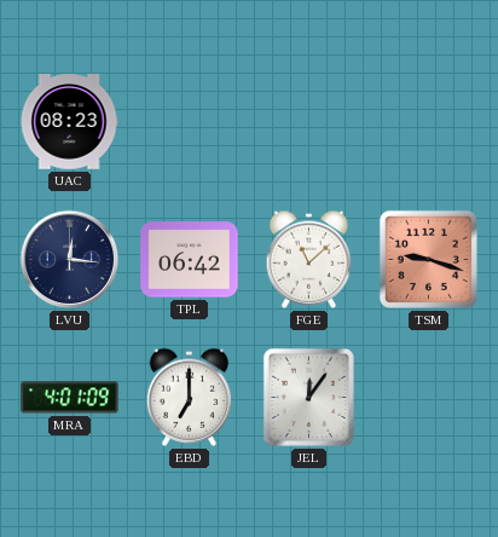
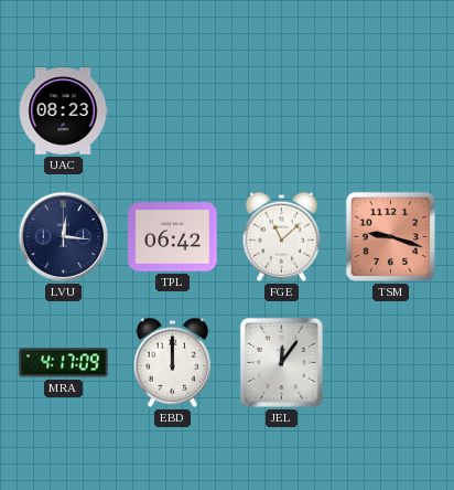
MRA: 4:01 -> 4:17 (64, 363)
EBD: 7:00 -> 12:00 (173, 362)
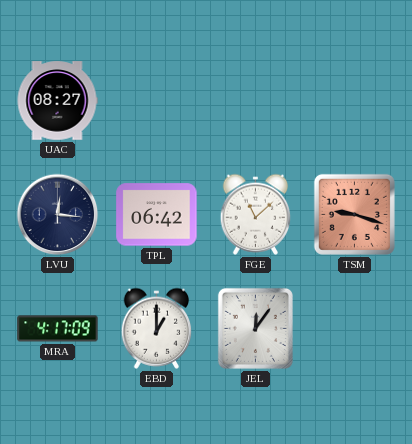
UAC: 08:23 -> 08:27 (57, 101)
EBD: 12:00 -> 1:00 (157, 328)
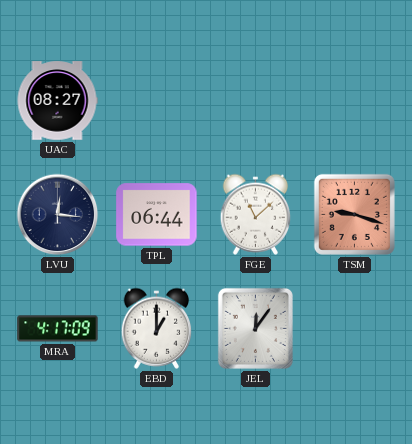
TPL: 06:42 -> 06:44 (157, 215)
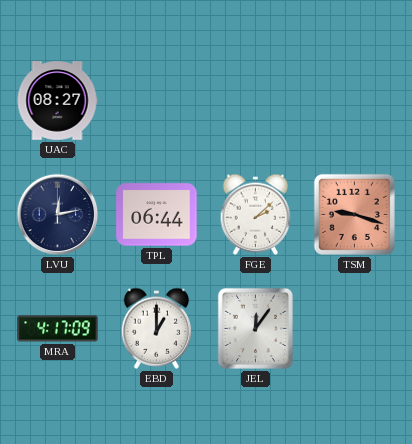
LVU: 12:16 -> 12:13 (58, 215)
FGE: 11:08 -> 2:08 (256, 214)
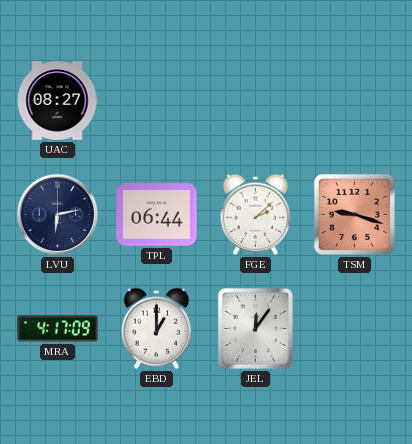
LVU: 12:13 -> 6:13 (58, 215)
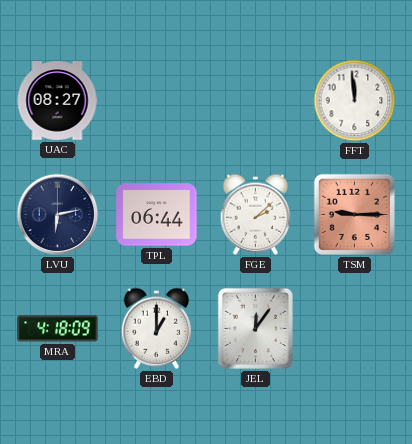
FFT: none -> 11:59 (355, 101)
TSM: 9:18 -> 9:15 (354, 214)
MRA: 4:17 -> 4:18 (58, 329)
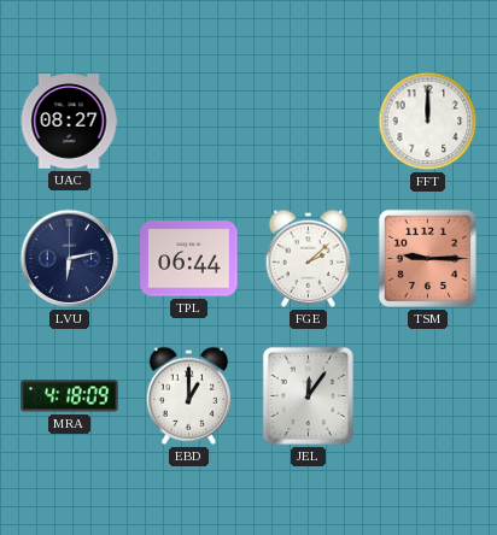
FFT: 11:59 -> 12:00 (428, 122)
